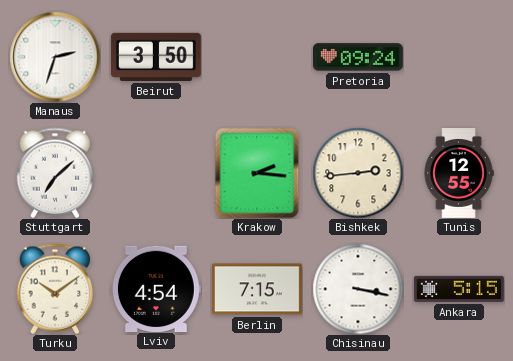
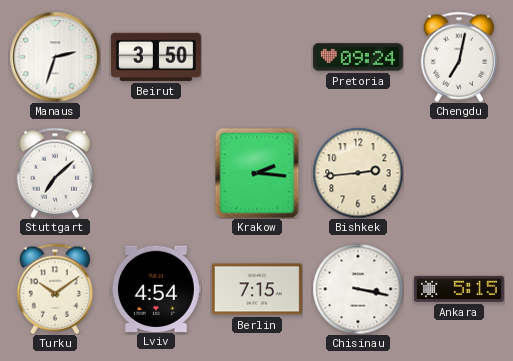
Chengdu: none -> 7:02 (459, 57)
Tunis: 12:55 -> none (459, 174)
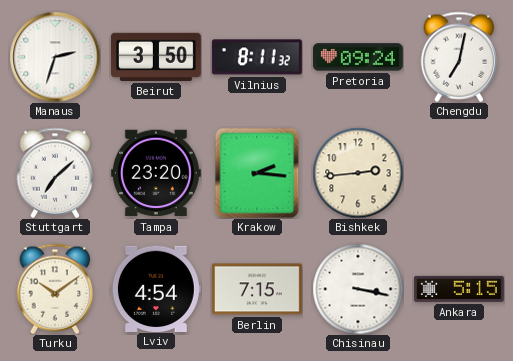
Vilnius: none -> 8:11 (257, 57)
Tampa: none -> 23:20 (156, 173)
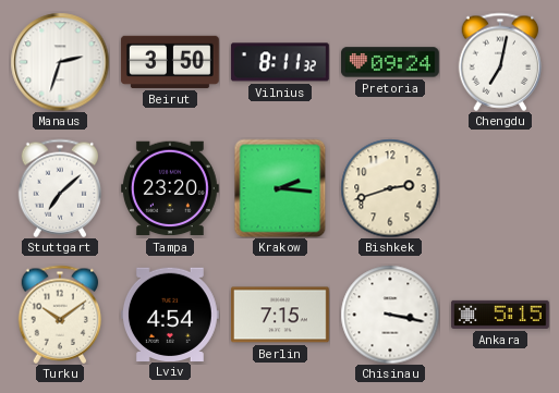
Bishkek: 2:44 -> 2:42 (390, 188)
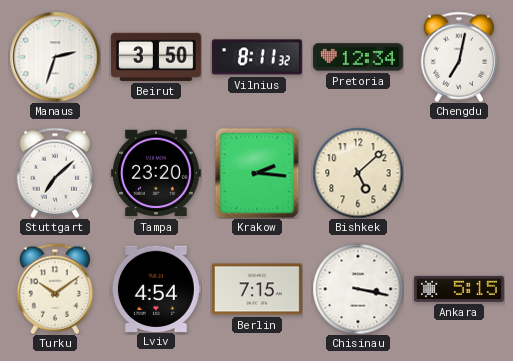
Pretoria: 09:24 -> 12:34 (358, 57)
Bishkek: 2:42 -> 5:08 (358, 173)
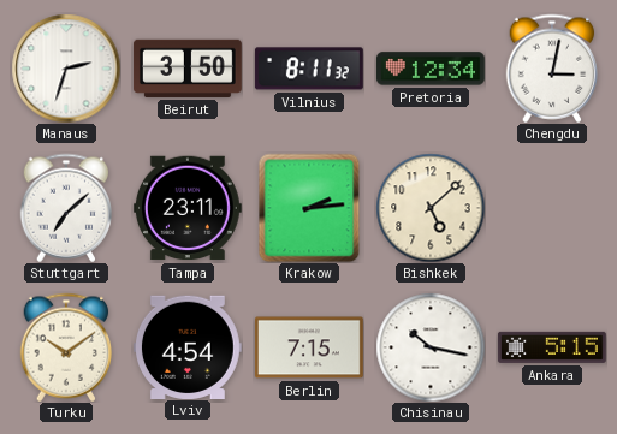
Chengdu: 7:02 -> 3:02 (552, 69)
Tampa: 23:20 -> 23:11 (188, 208)
Krakow: 2:16 -> 2:14 (309, 208)
Chisinau: 3:17 -> 10:17 (431, 347)
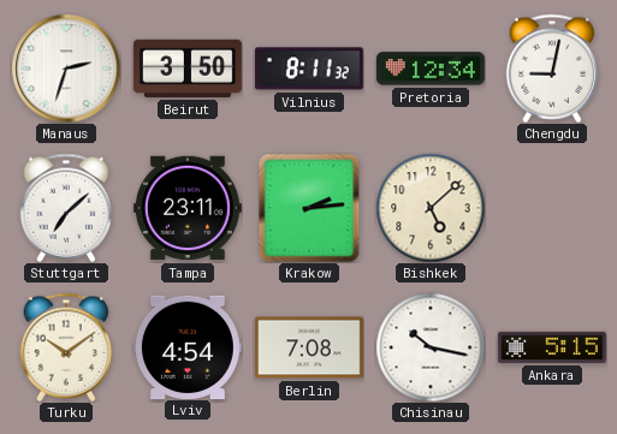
Chengdu: 3:02 -> 9:02 (552, 69)
Berlin: 7:15 -> 7:08 (309, 347)
